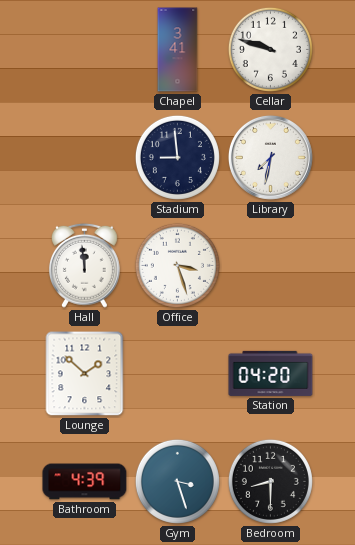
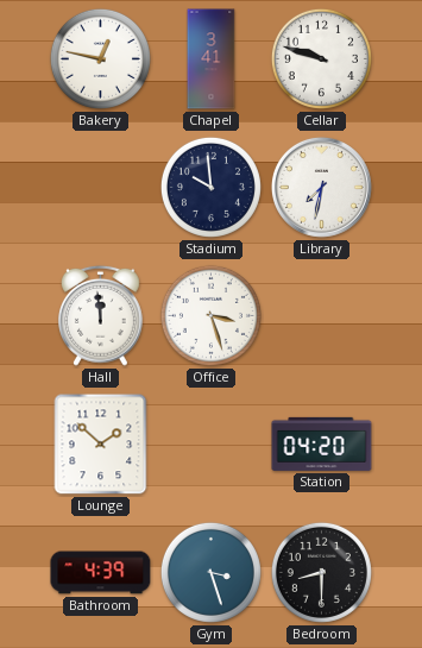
Bakery: none -> 12:47 (100, 58)
Stadium: 8:59 -> 9:59 (210, 187)
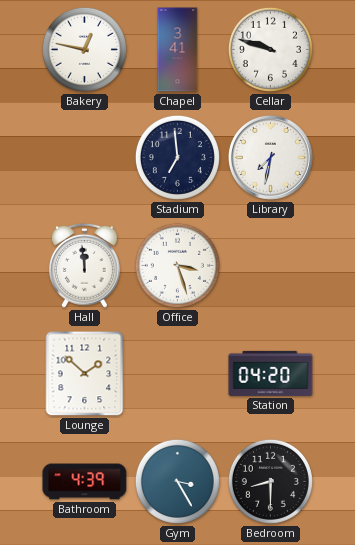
Stadium: 9:59 -> 6:59 (177, 157)
Gym: 3:27 -> 3:25 (177, 481)
